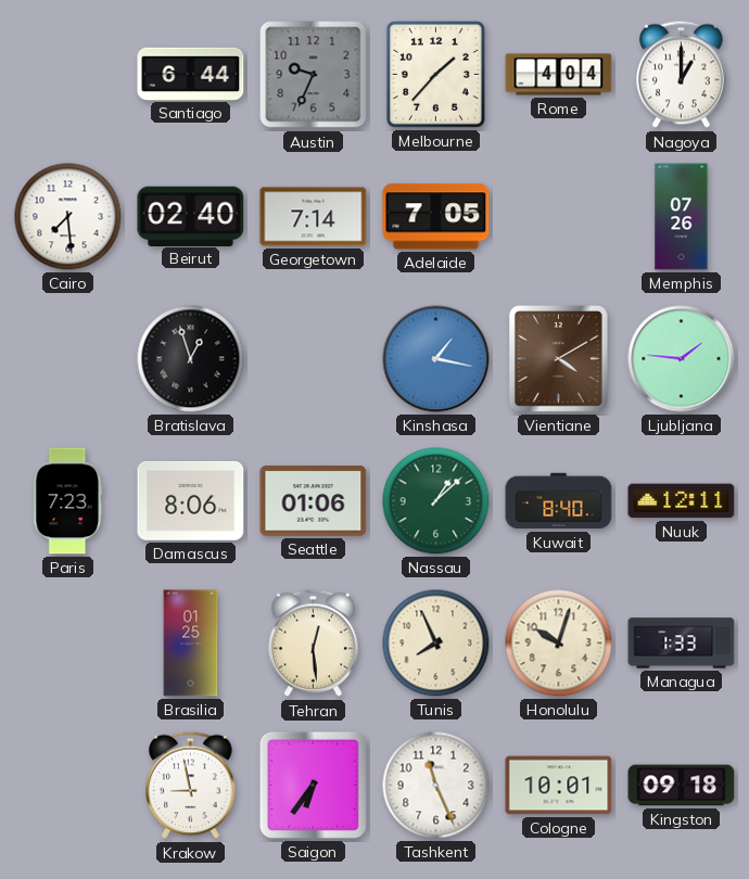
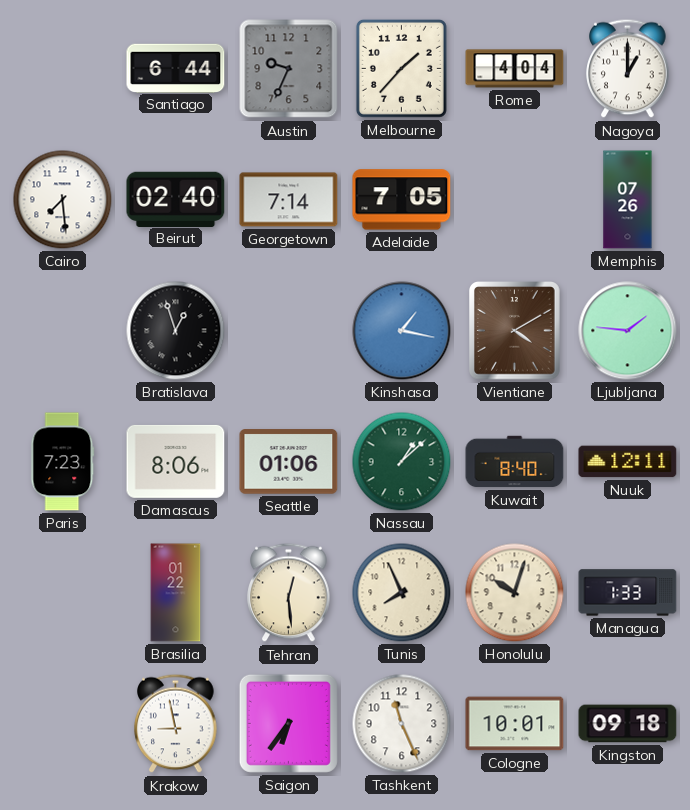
Brasilia: 01:25 -> 01:22 (176, 593)
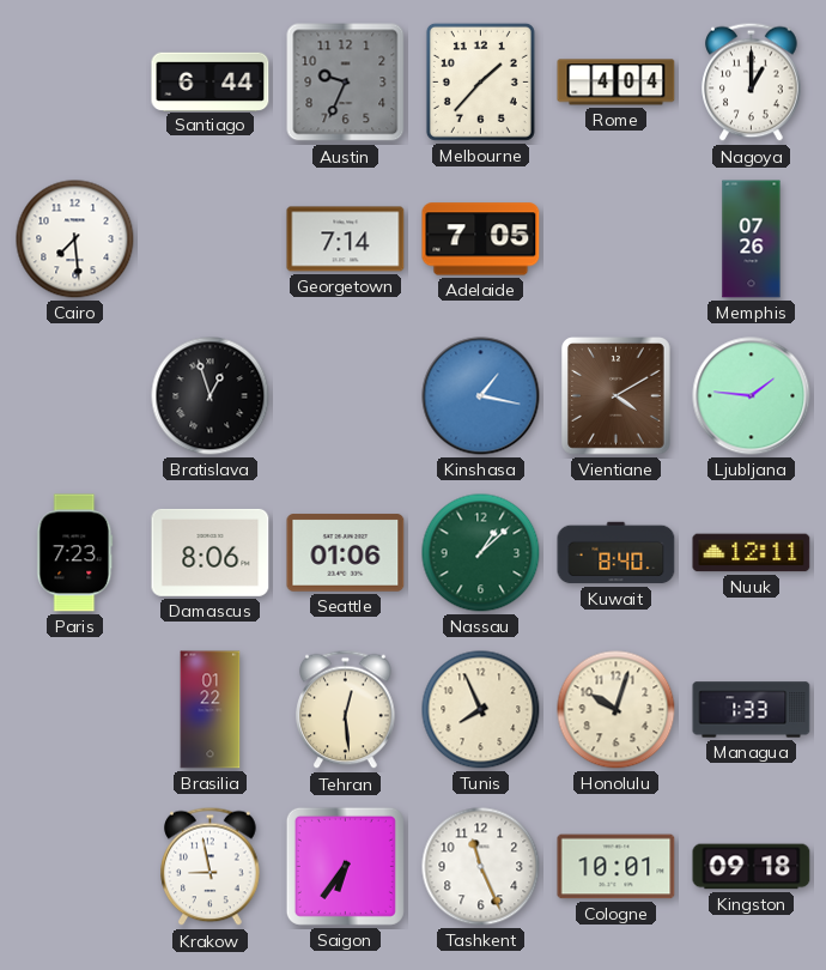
Beirut: 02:40 -> none (176, 199)
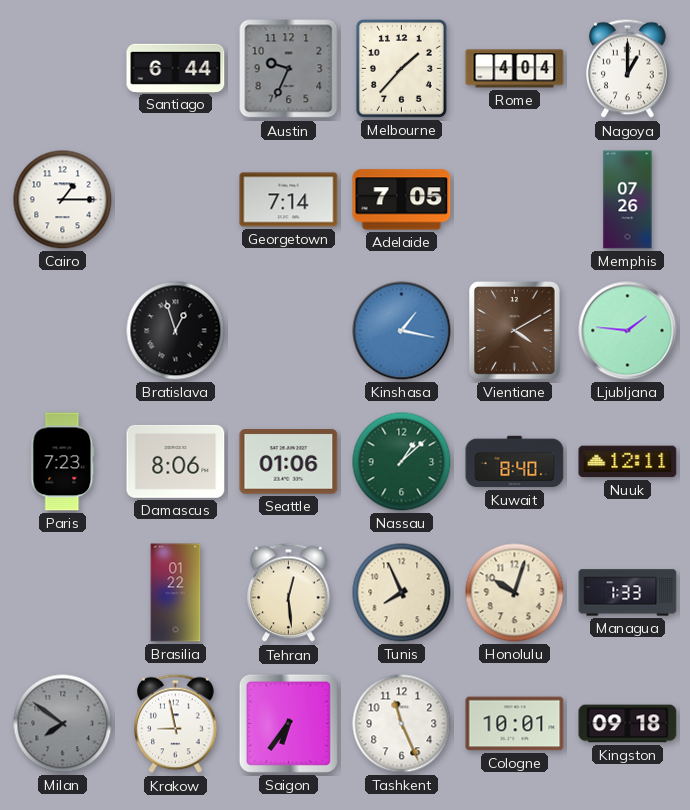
Cairo: 7:29 -> 1:15 (63, 200)
Milan: none -> 7:51 (63, 724)
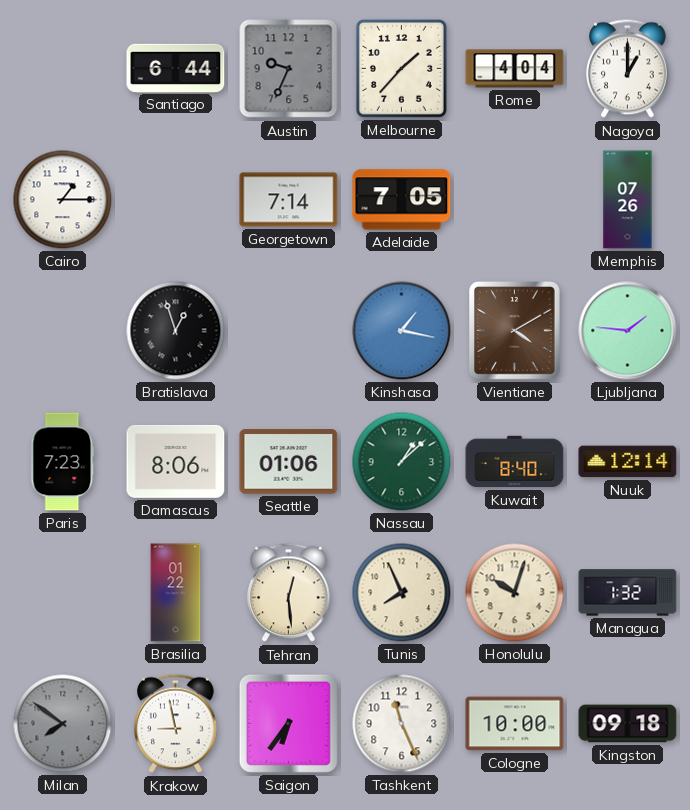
Nuuk: 12:11 -> 12:14 (628, 462)
Managua: 1:33 -> 1:32 (628, 593)
Cologne: 10:01 -> 10:00 (515, 724)
